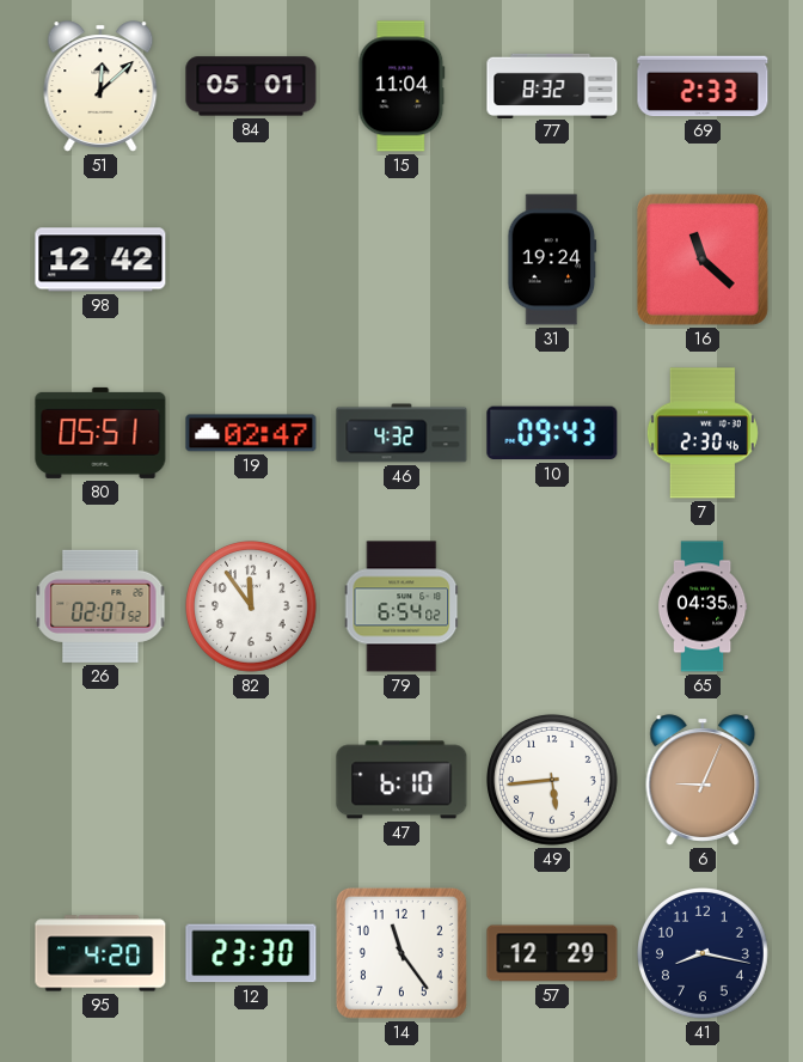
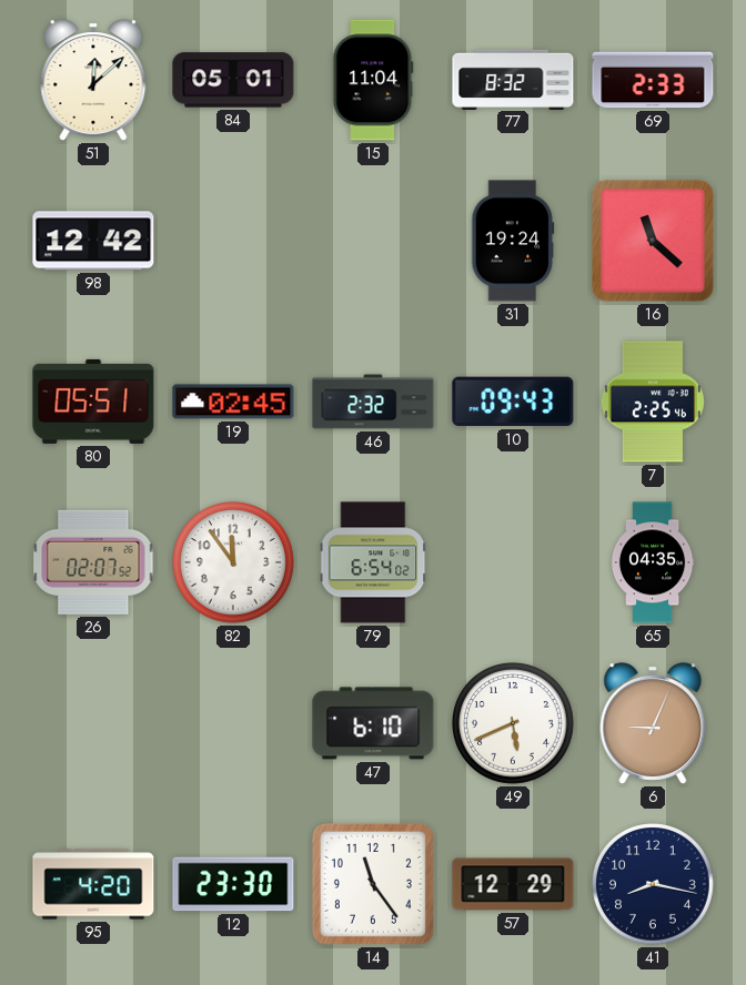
19: 02:47 -> 02:45 (233, 402)
46: 4:32 -> 2:32 (373, 402)
7: 2:30 -> 2:25 (653, 402)
49: 5:44 -> 5:41 (514, 724)
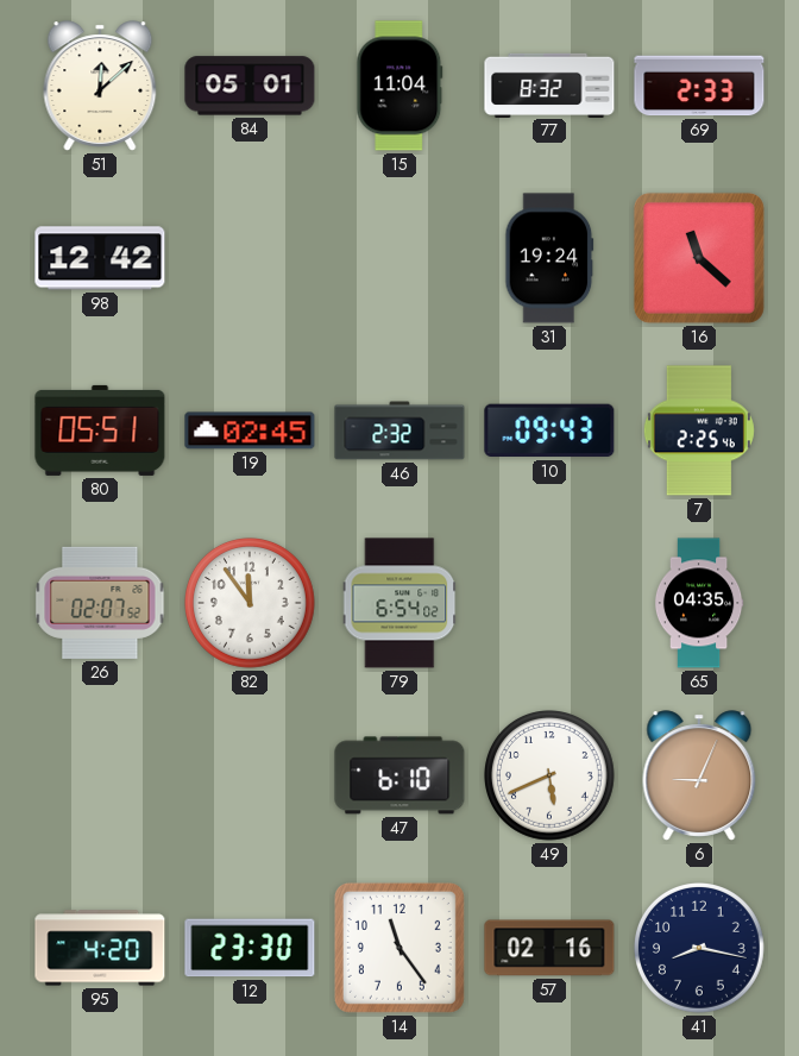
57: 12:29 -> 02:16 (549, 948)
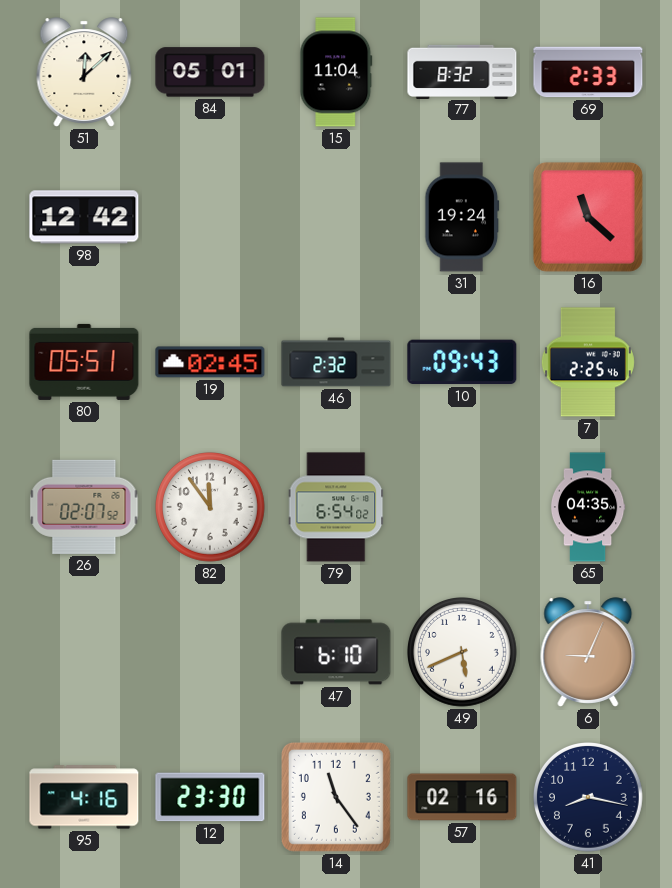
95: 4:20 -> 4:16 (84, 797)
